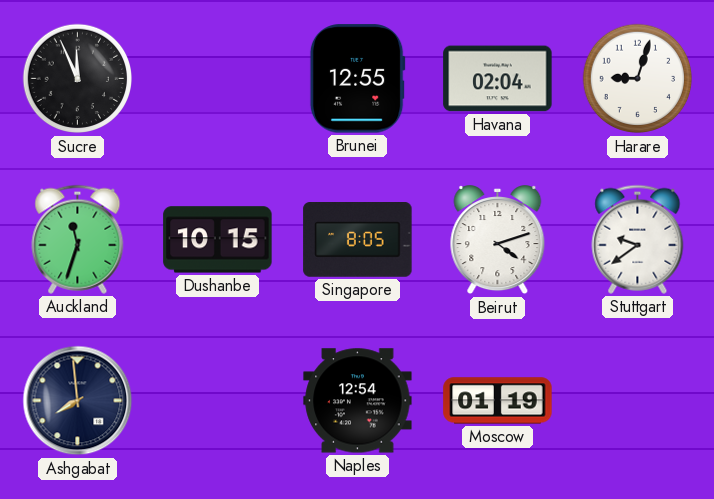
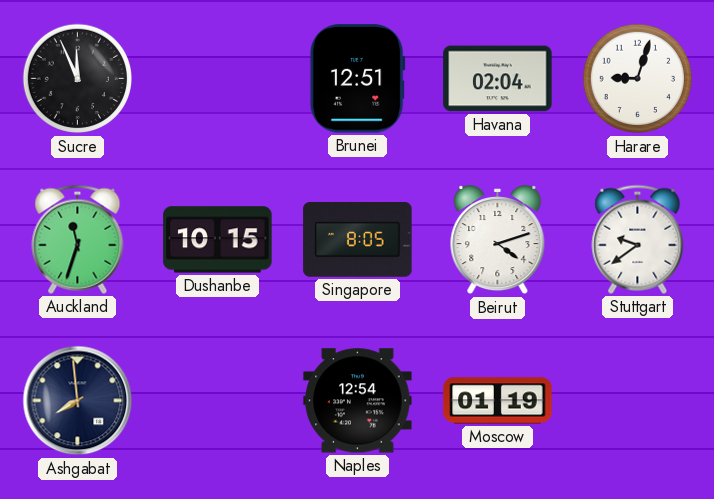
Brunei: 12:55 -> 12:51 (357, 79)
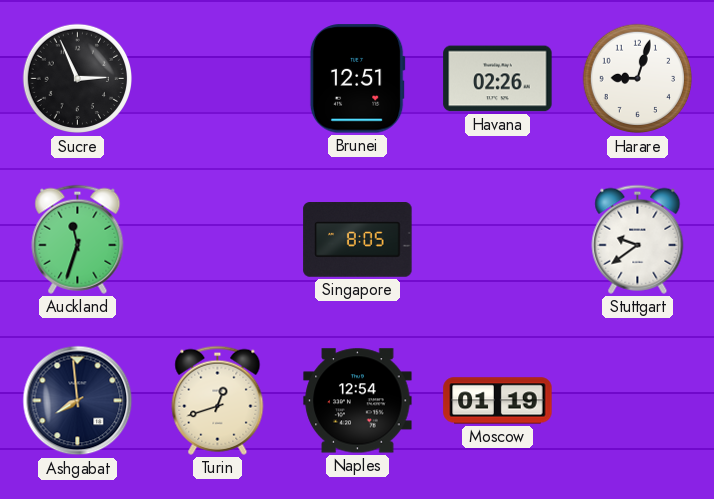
Sucre: 11:56 -> 2:56 (78, 79)
Havana: 02:04 -> 02:26 (498, 79)
Dushanbe: 10:15 -> none (218, 240)
Beirut: 4:12 -> none (498, 240)
Turin: none -> 12:42 (218, 400)
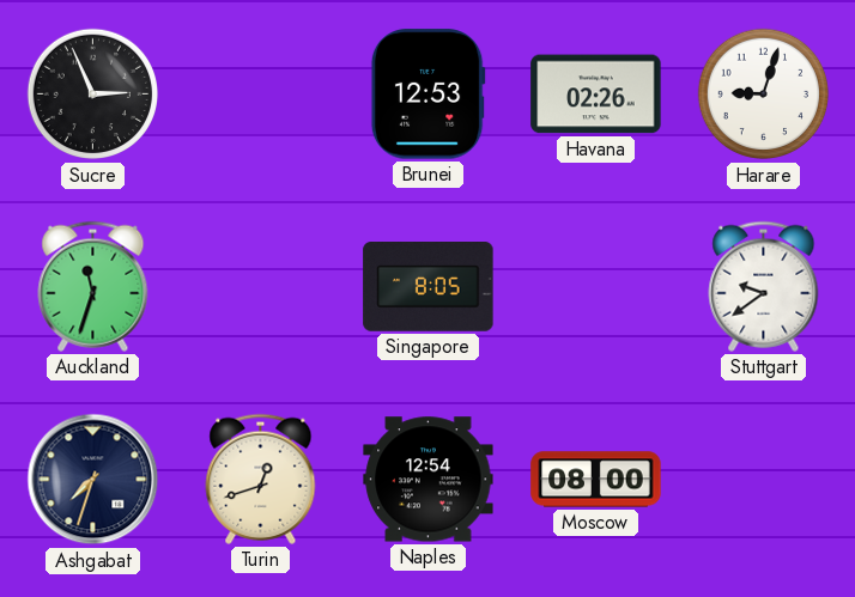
Brunei: 12:51 -> 12:53 (427, 95)
Ashgabat: 7:59 -> 7:33 (93, 480)
Moscow: 01:19 -> 08:00 (596, 480)
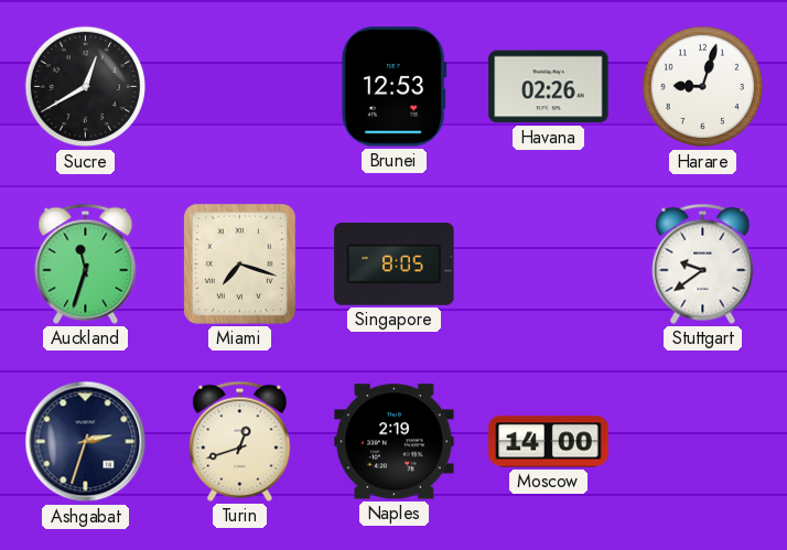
Sucre: 2:56 -> 12:40 (86, 87)
Miami: none -> 7:18 (239, 263)
Ashgabat: 7:33 -> 2:33 (86, 442)
Naples: 12:54 -> 2:19 (395, 442)
Moscow: 08:00 -> 14:00 (549, 442)
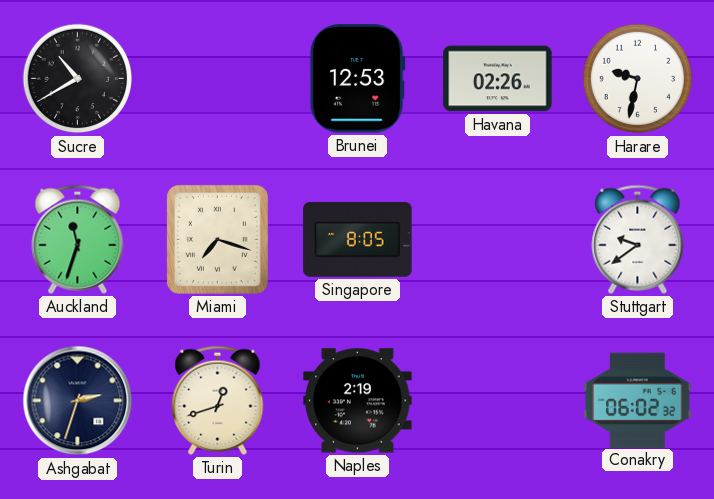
Sucre: 12:40 -> 10:40 (78, 79)
Harare: 9:03 -> 9:32 (638, 79)
Moscow: 14:00 -> none (549, 442)
Conakry: none -> 06:02 (638, 400)
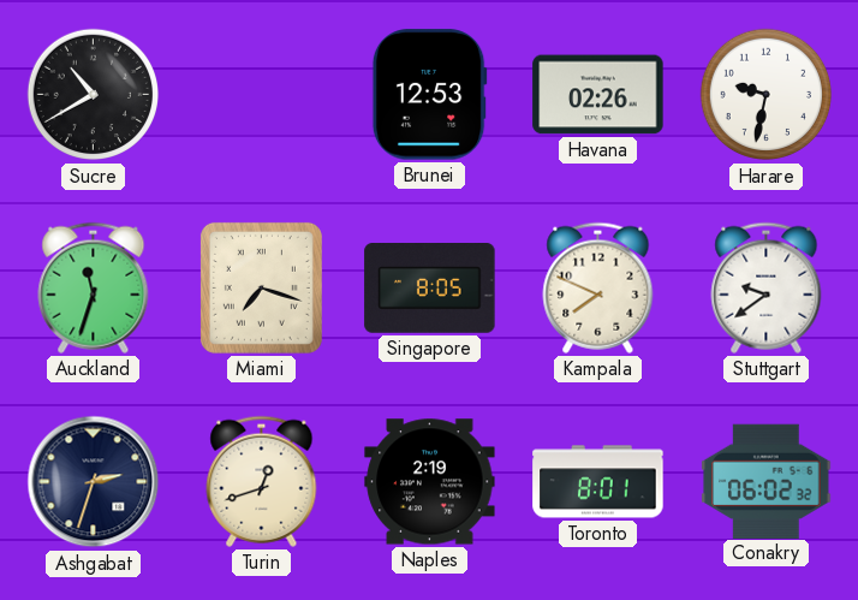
Kampala: none -> 7:49 (598, 287)
Toronto: none -> 8:01 (598, 482)
